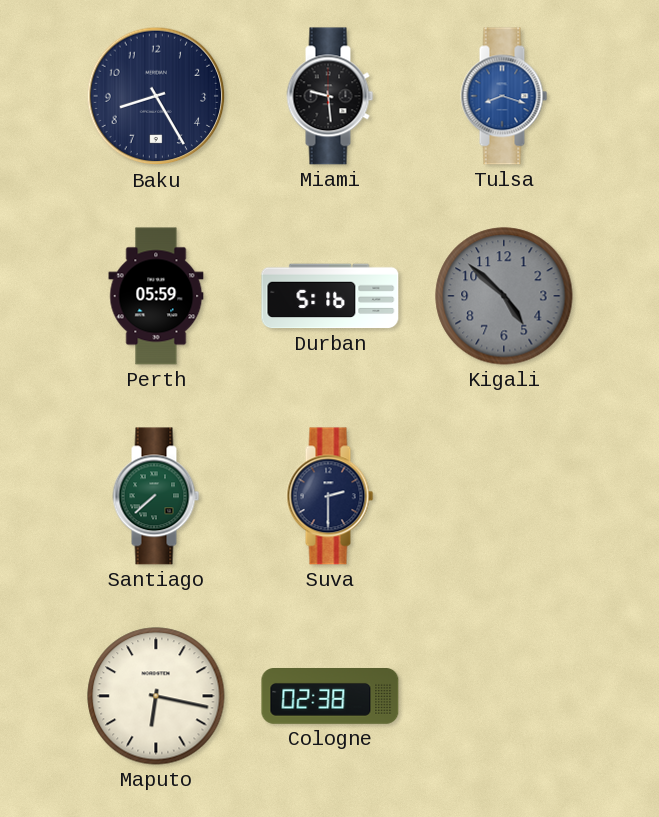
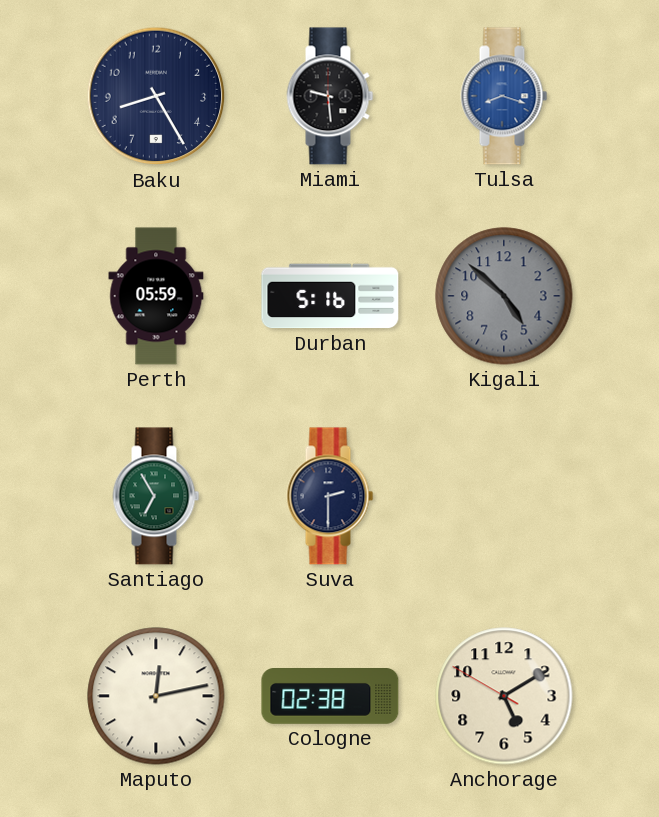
Santiago: 7:38 -> 6:55 (156, 496)
Maputo: 6:17 -> 12:13 (156, 696)
Anchorage: none -> 5:09 (504, 696)
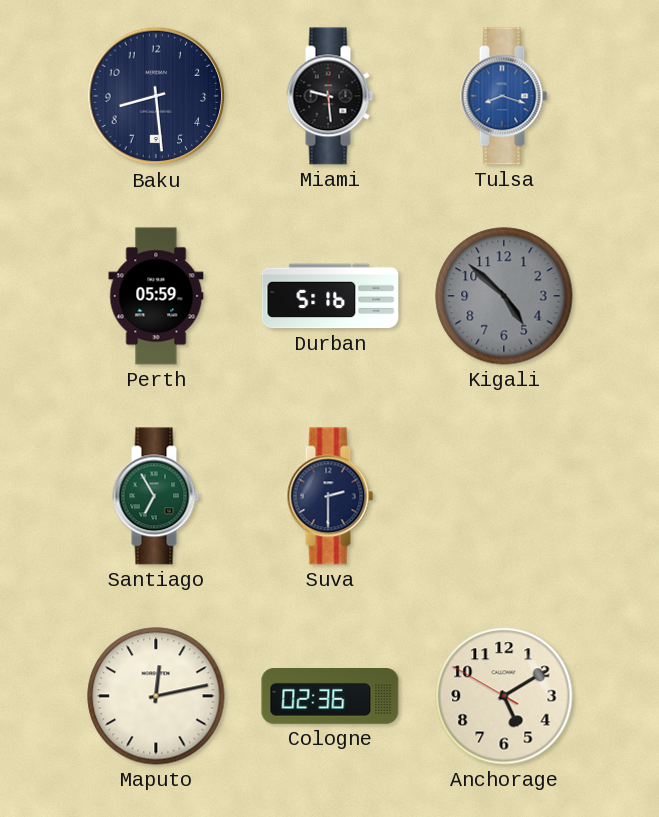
Baku: 8:25 -> 8:29 (156, 96)
Cologne: 02:38 -> 02:36 (330, 697)
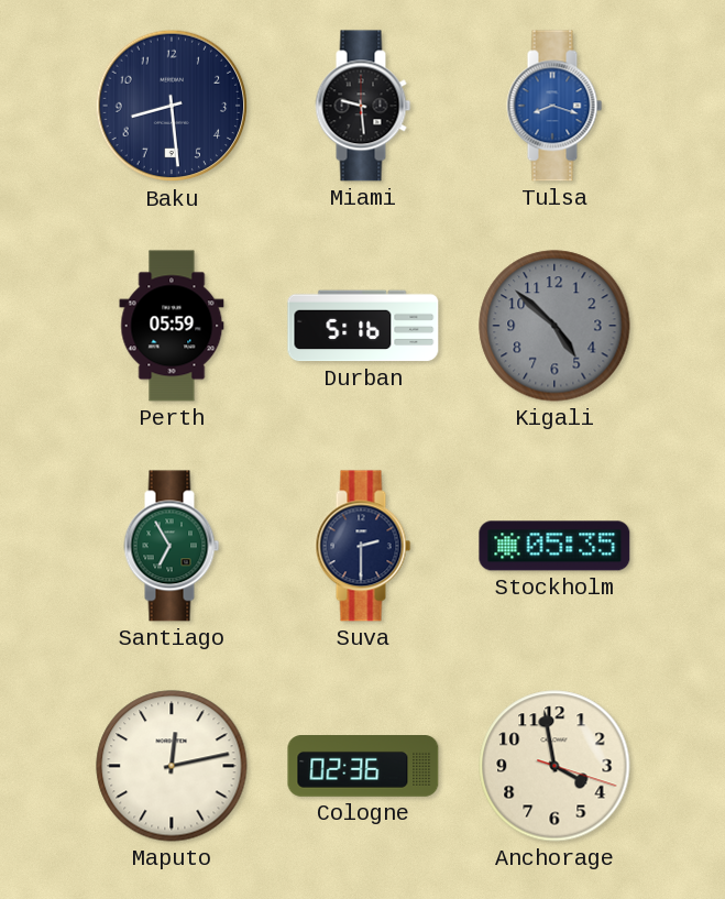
Stockholm: none -> 05:35 (554, 546)
Anchorage: 5:09 -> 3:58 (554, 766)
